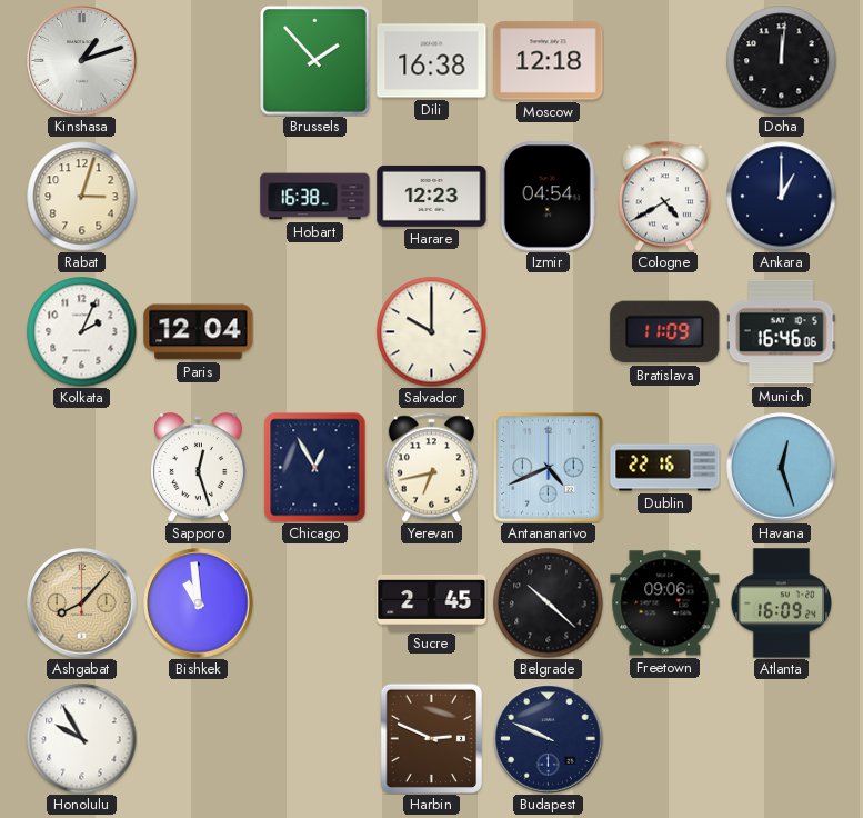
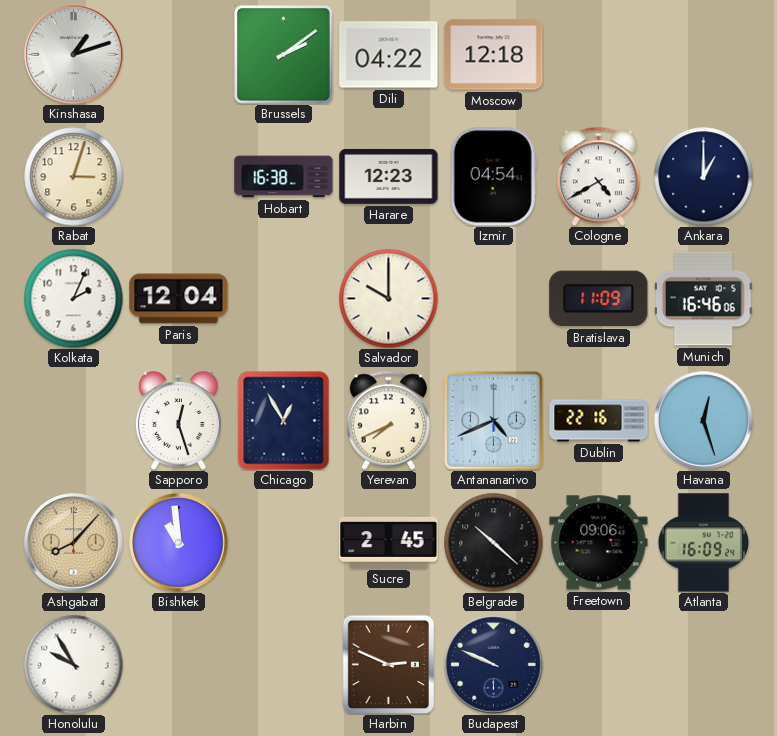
Brussels: 1:53 -> 2:09 (284, 55)
Dili: 16:38 -> 04:22 (389, 55)
Doha: 12:01 -> none (782, 61)
Yerevan: 6:43 -> 7:41 (388, 420)
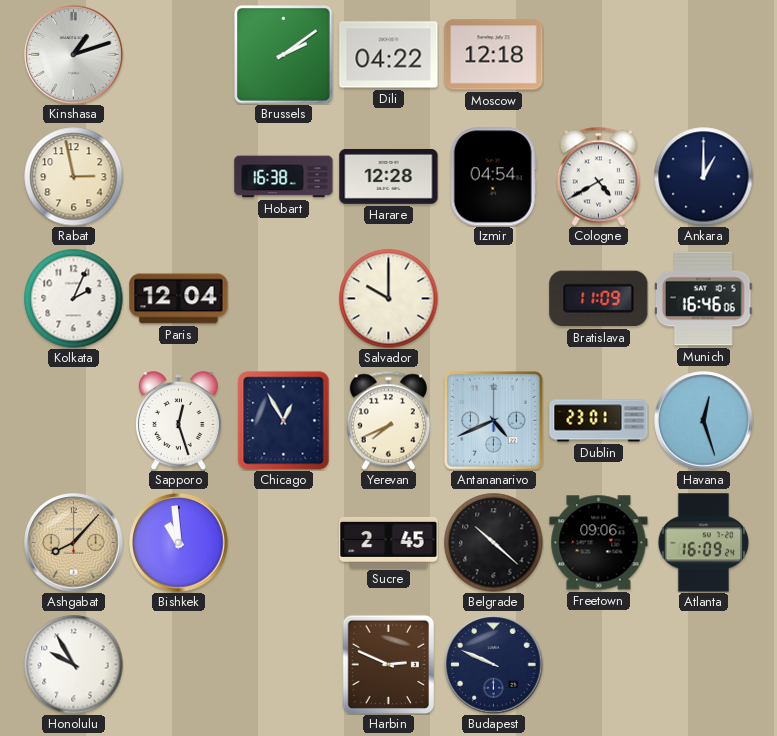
Rabat: 3:03 -> 2:58 (74, 177)
Harare: 12:23 -> 12:28 (389, 176)
Dublin: 22:16 -> 23:01 (599, 421)
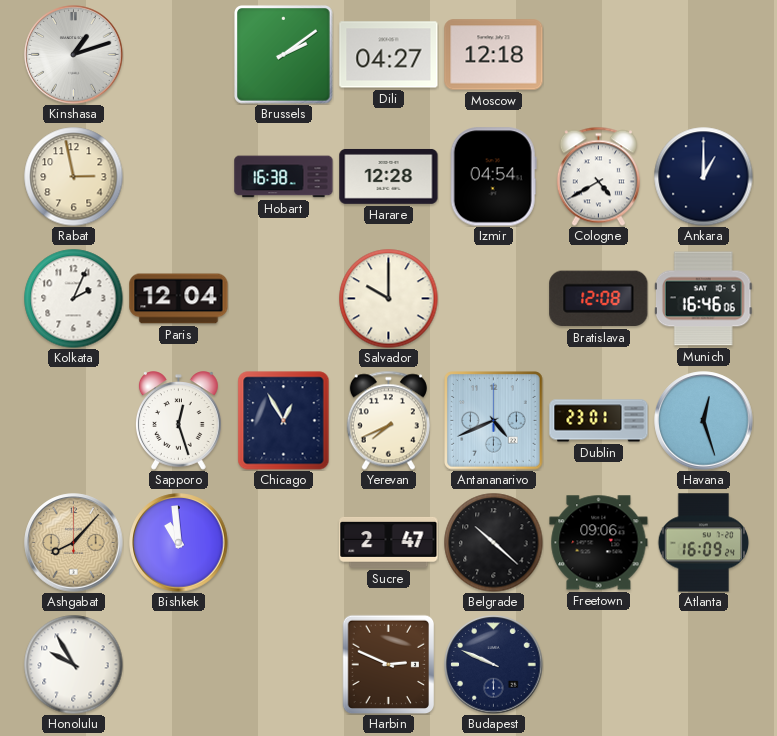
Dili: 04:22 -> 04:27 (389, 55)
Bratislava: 11:09 -> 12:08 (599, 299)
Sucre: 2:45 -> 2:47 (389, 543)
